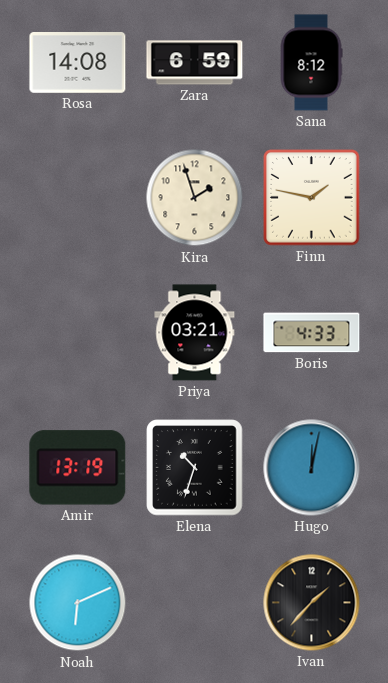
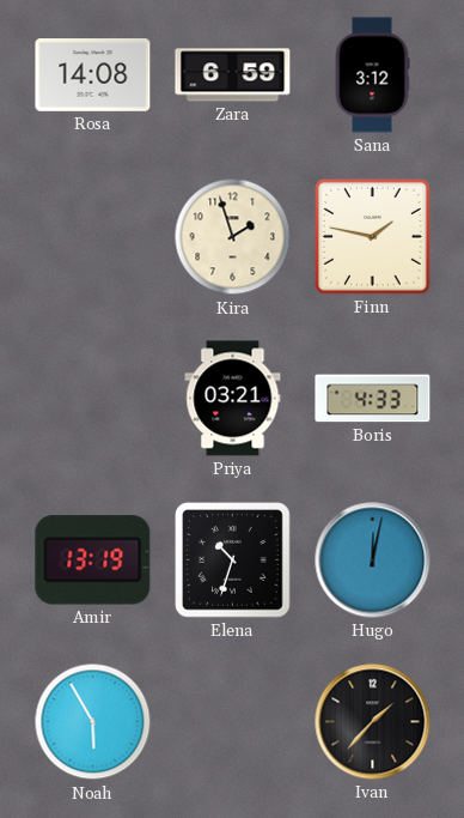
Sana: 8:12 -> 3:12 (372, 75)
Noah: 6:11 -> 5:55 (93, 722)
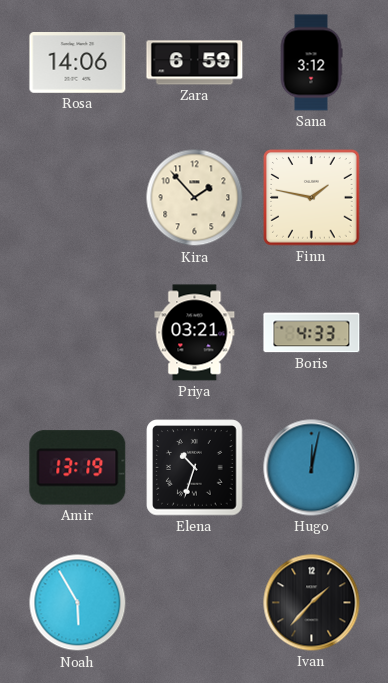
Rosa: 14:08 -> 14:06 (78, 63)
Kira: 1:57 -> 1:53 (195, 198)
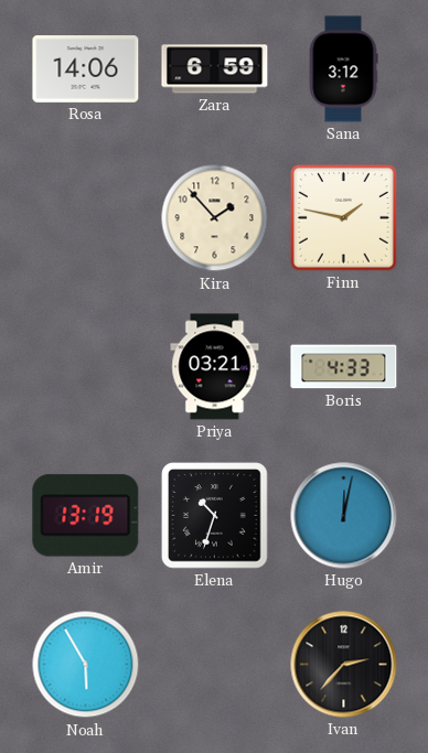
Ivan: 1:37 -> 2:37 (344, 665)
